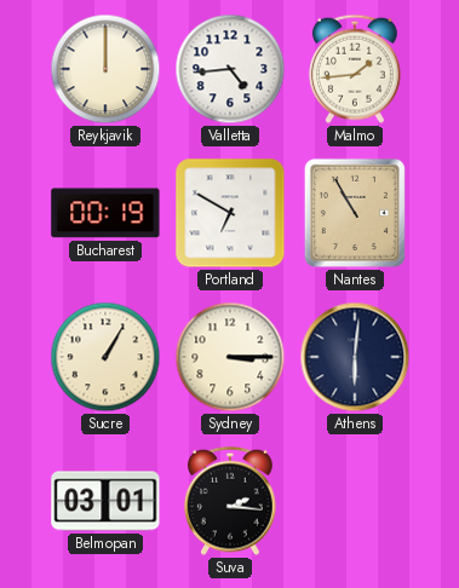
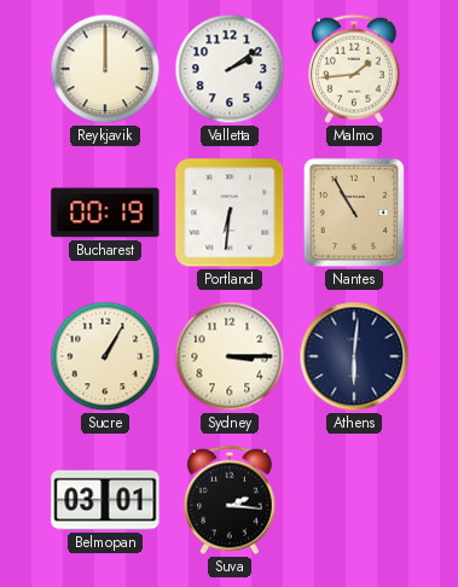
Valletta: 4:44 -> 2:09 (230, 69)
Portland: 6:50 -> 6:31 (230, 213)
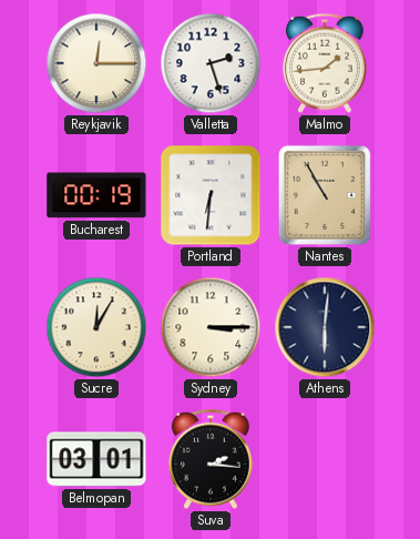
Reykjavik: 12:00 -> 12:15 (96, 63)
Valletta: 2:09 -> 2:27 (211, 63)
Sucre: 1:05 -> 12:05 (96, 327)
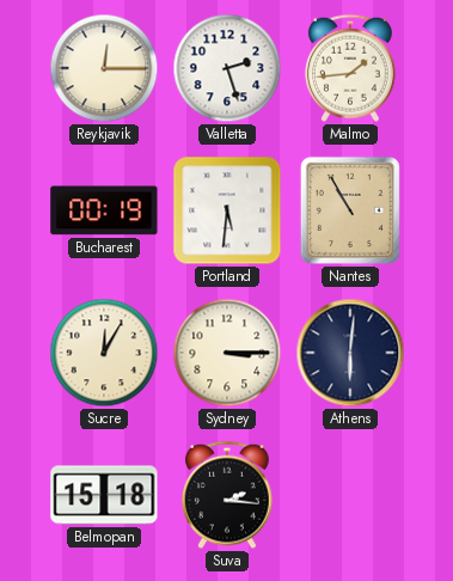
Portland: 6:31 -> 5:31 (227, 210)
Belmopan: 03:01 -> 15:18 (104, 495)
